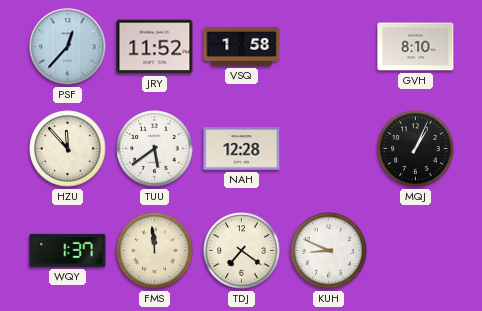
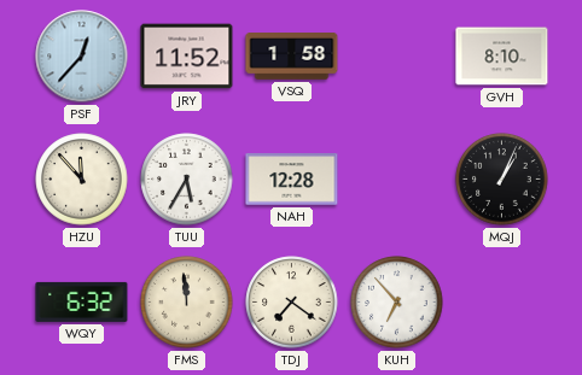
TUU: 5:39 -> 5:35 (187, 180)
WQY: 1:37 -> 6:32 (82, 301)
KUH: 8:49 -> 6:53 (397, 303)
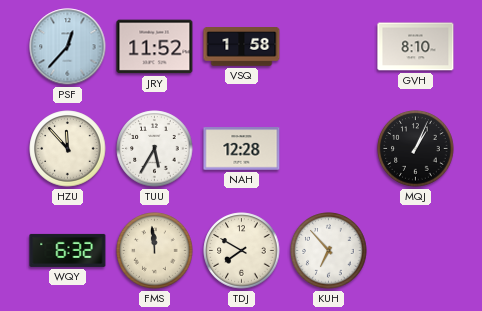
TDJ: 7:21 -> 7:50 (242, 251)
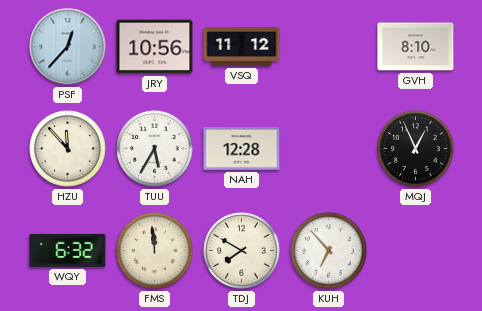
JRY: 11:52 -> 10:56 (155, 47)
VSQ: 1:58 -> 11:12 (242, 47)
MQJ: 1:04 -> 12:56 (416, 149)
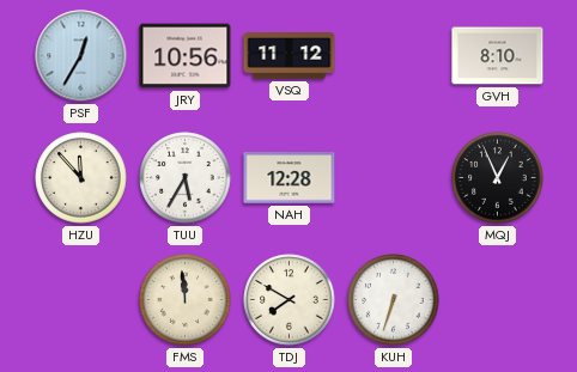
PSF: 12:37 -> 12:35 (81, 56)
WQY: 6:32 -> none (68, 250)
KUH: 6:53 -> 6:33 (394, 300)
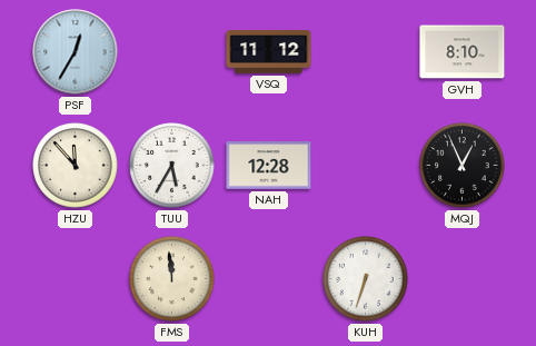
JRY: 10:56 -> none (186, 56)
TDJ: 7:50 -> none (290, 300)
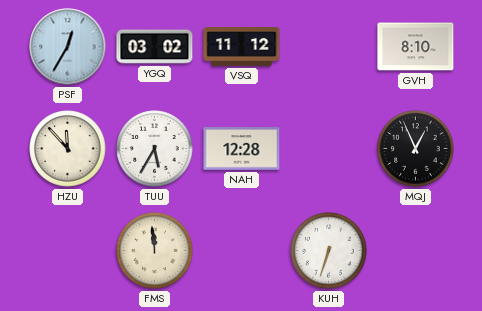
YGQ: none -> 03:02 (155, 47)
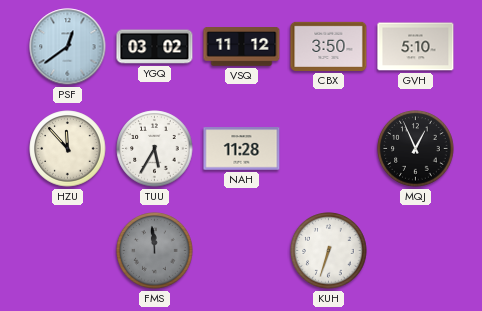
PSF: 12:35 -> 12:39 (68, 47)
CBX: none -> 3:50 (329, 46)
GVH: 8:10 -> 5:10 (416, 47)
NAH: 12:28 -> 11:28 (242, 149)
FMS dial: cream -> grey (155, 251)
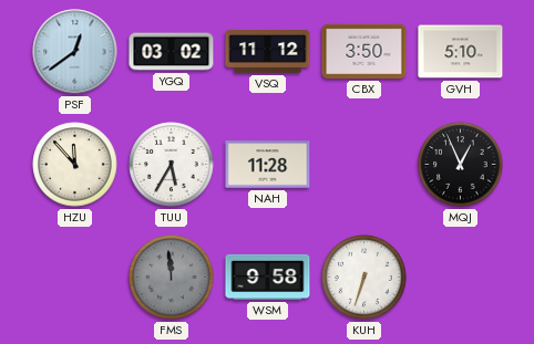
WSM: none -> 9:58 (268, 277)
